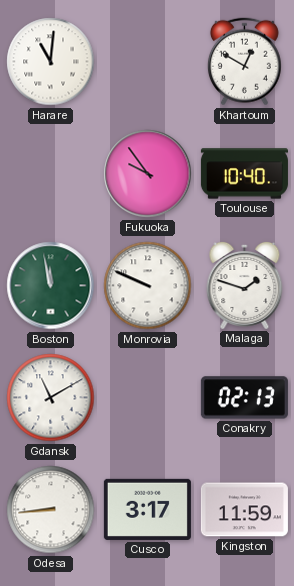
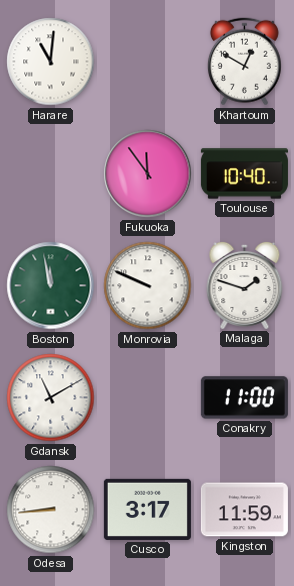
Fukuoka: 9:54 -> 11:54 (148, 174)
Conakry: 02:13 -> 11:00 (244, 398)
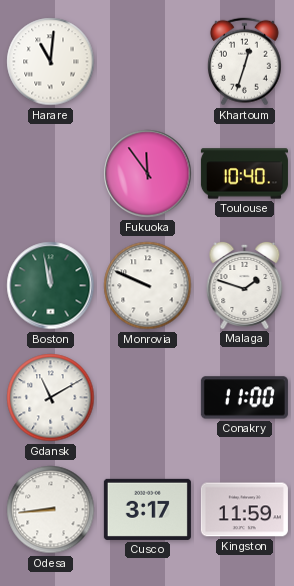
Khartoum: 12:50 -> 12:33 (244, 62)
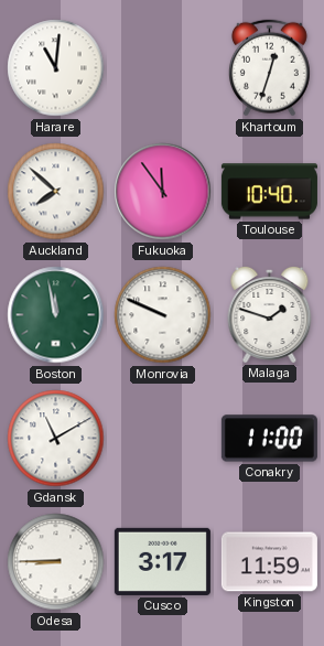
Auckland: none -> 7:52 (56, 192)
Odesa: 8:44 -> 8:45 (56, 562)
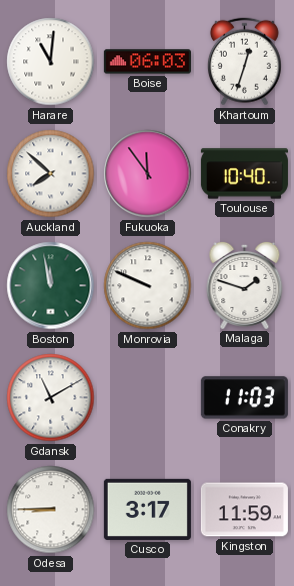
Boise: none -> 06:03 (147, 62)
Conakry: 11:00 -> 11:03 (244, 398)
